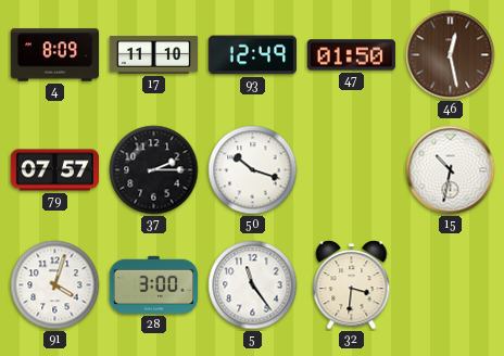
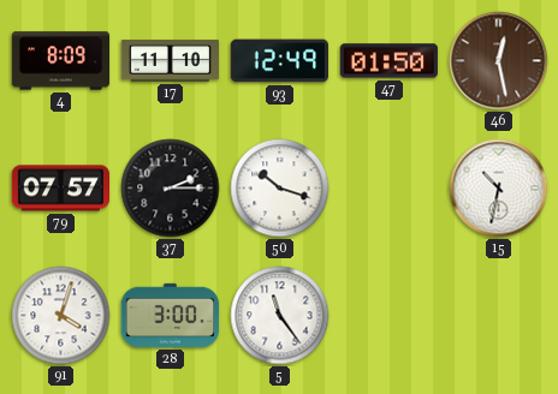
32: 3:31 -> none (352, 285)
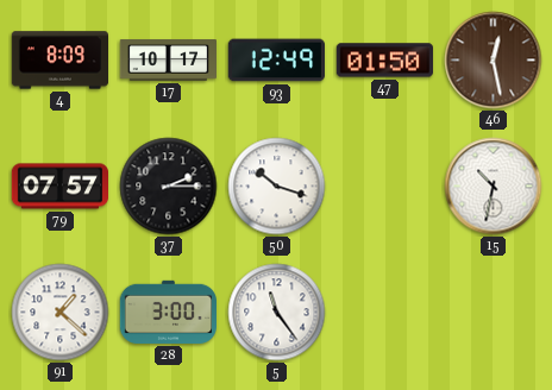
17: 11:10 -> 10:17 (168, 61)
91: 4:03 -> 1:22 (61, 313)
